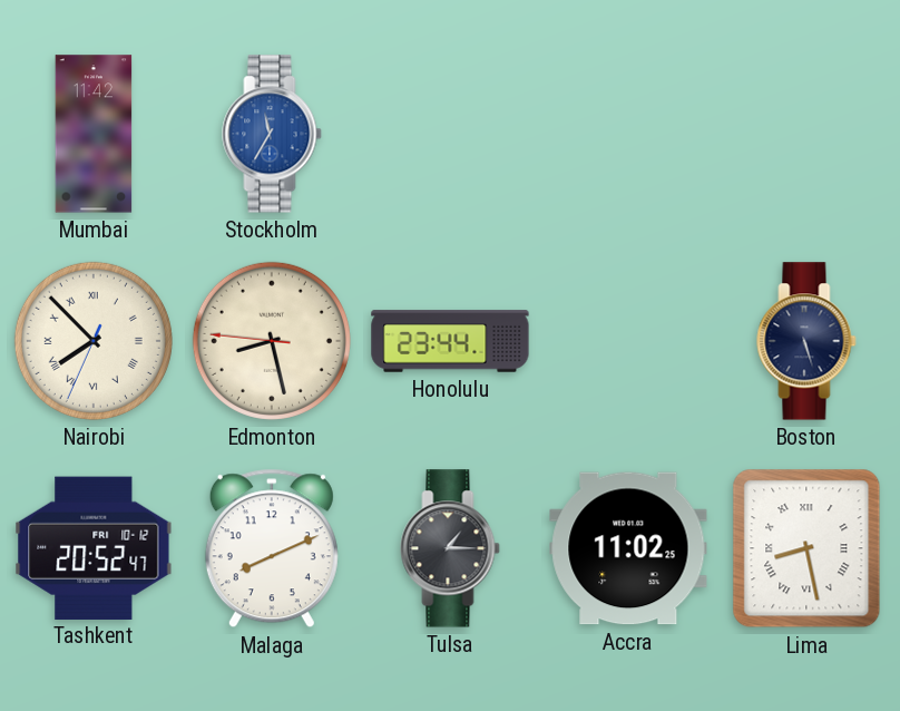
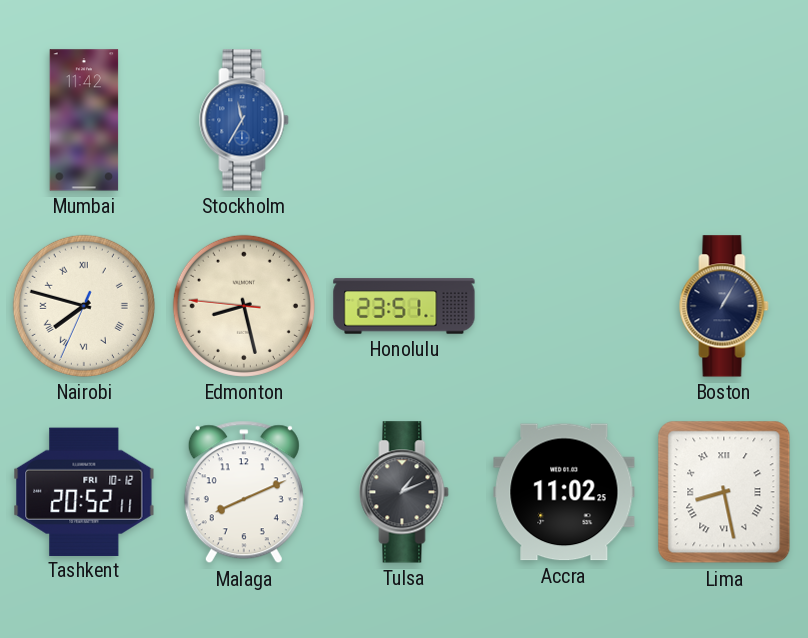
Nairobi: 7:52 -> 7:47 (84, 306)
Honolulu: 23:44 -> 23:51 (404, 306)
Boston: 5:27 -> 1:05 (724, 306)
Tashkent: 20:52:47 -> 20:52:11 (84, 491)
Tulsa: 1:15 -> 1:11 (404, 492)
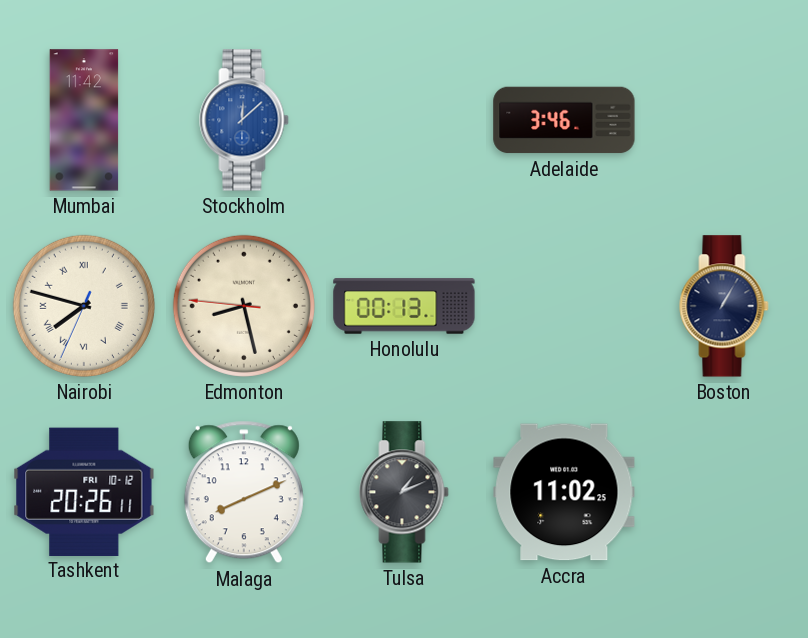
Stockholm: 11:35 -> 12:08 (244, 120)
Adelaide: none -> 3:46 (564, 120)
Honolulu: 23:51 -> 00:13 (404, 306)
Tashkent: 20:52 -> 20:26 (84, 491)
Lima: 8:28 -> none (724, 492)
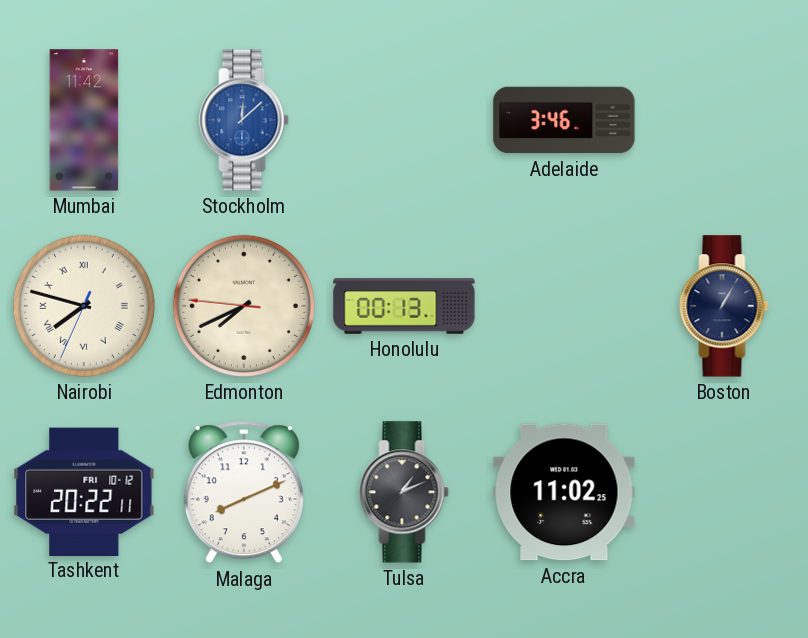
Edmonton: 8:27 -> 7:40 (244, 306)
Tashkent: 20:26 -> 20:22 (84, 491)
